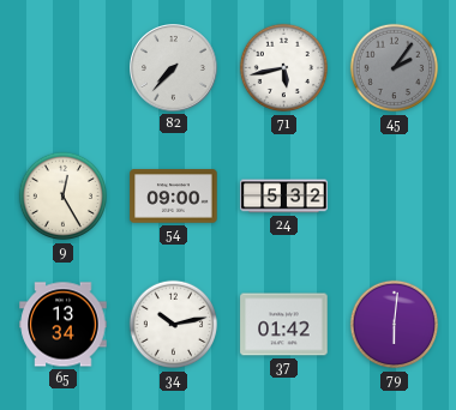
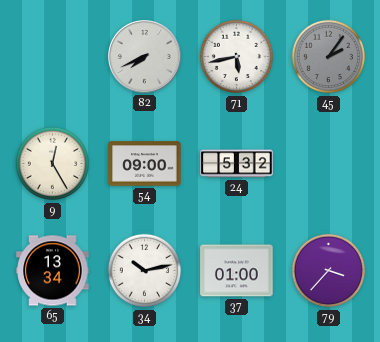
82: 7:37 -> 7:41 (145, 57)
37: 01:42 -> 01:00 (237, 271)
79: 6:01 -> 3:37 (329, 271)
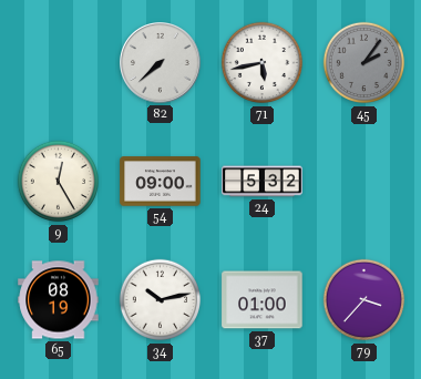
82: 7:41 -> 7:38 (161, 63)
65: 13:34 -> 08:19 (59, 300)
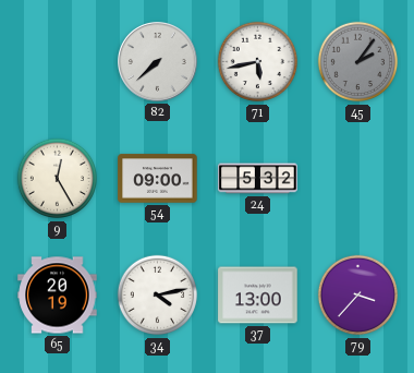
65: 08:19 -> 20:19 (58, 296)
34: 10:13 -> 4:13 (158, 296)
37: 01:00 -> 13:00 (258, 296)
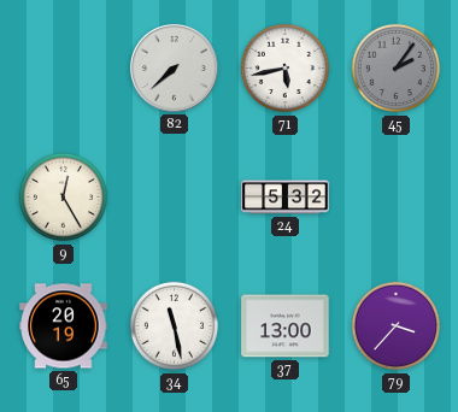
54: 09:00 -> none (158, 179)
34: 4:13 -> 11:28 (175, 326)
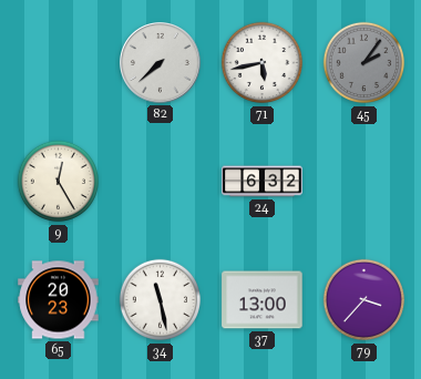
24: 5:32 -> 6:32 (263, 182)
65: 20:19 -> 20:23 (59, 300)
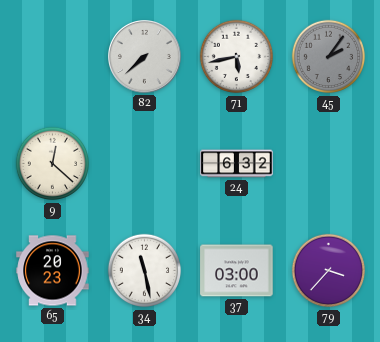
9: 12:25 -> 12:22 (53, 164)
37: 13:00 -> 03:00 (237, 271)
